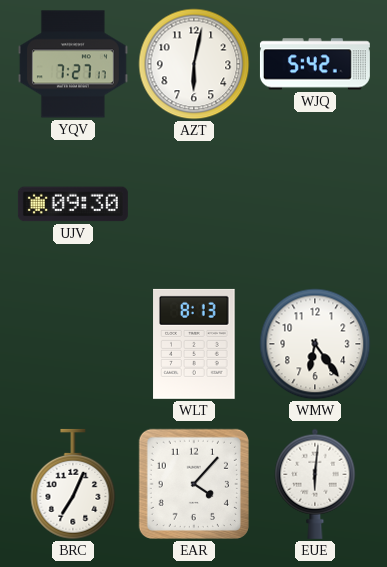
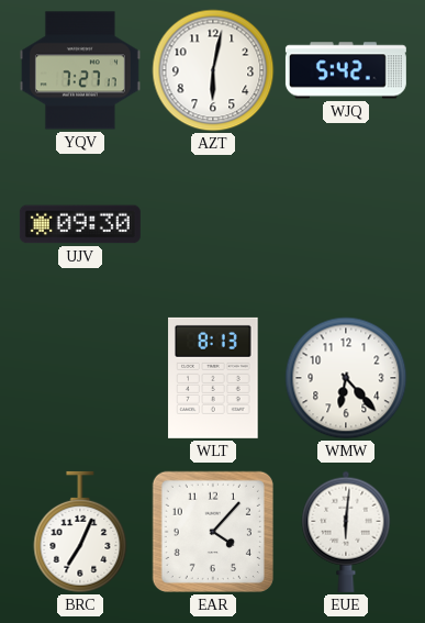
WMW: 6:24 -> 6:23 (346, 378)
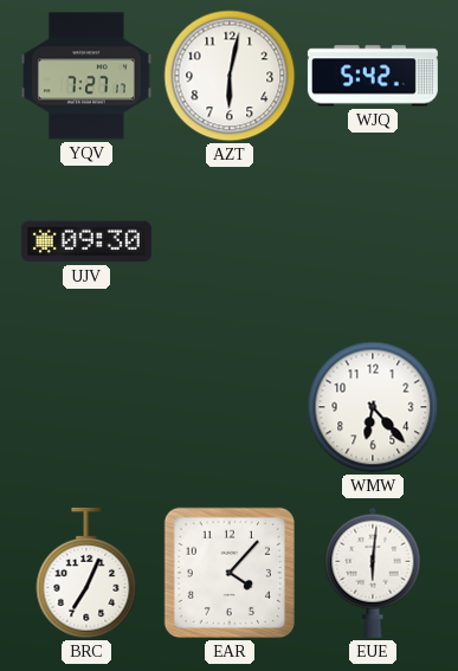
WLT: 8:13 -> none (213, 378)
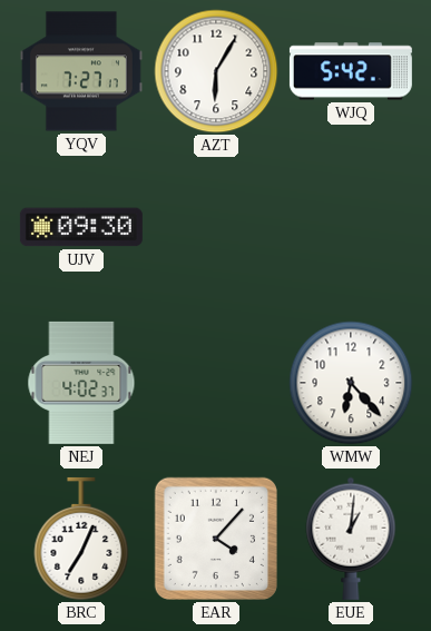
AZT: 6:02 -> 6:05 (216, 71)
NEJ: none -> 4:02 (81, 383)
EUE: 6:01 -> 1:01 (351, 539)
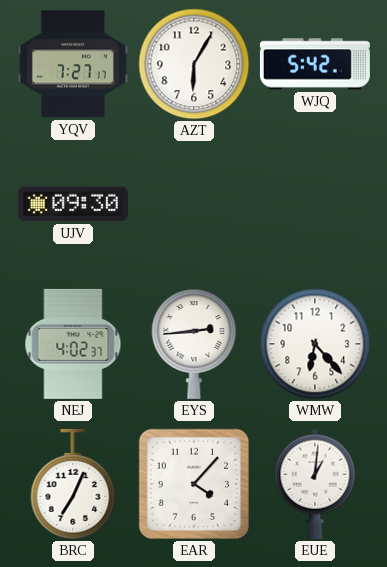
EYS: none -> 2:44 (194, 344)
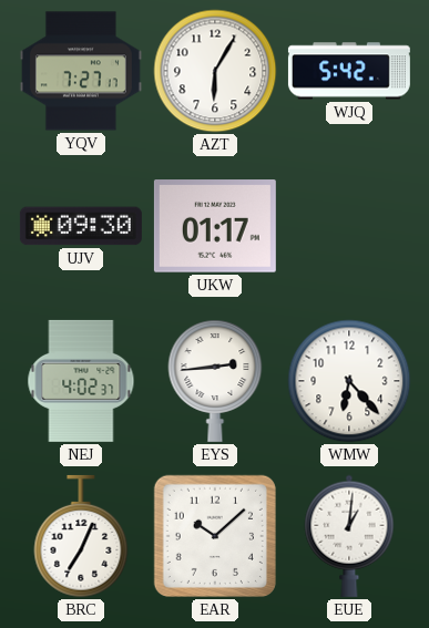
UKW: none -> 01:17 (215, 226)
EAR: 4:07 -> 10:08 (215, 536)
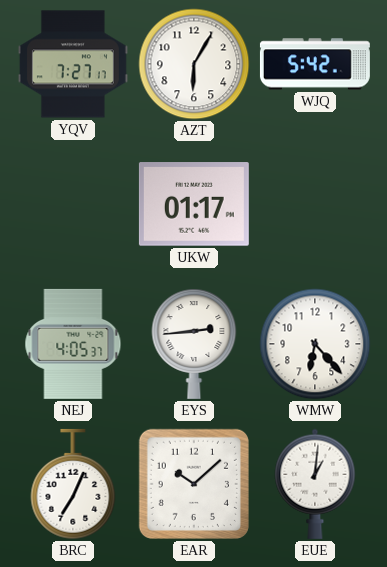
UJV: 09:30 -> none (81, 226)
NEJ: 4:02 -> 4:05 (73, 344)
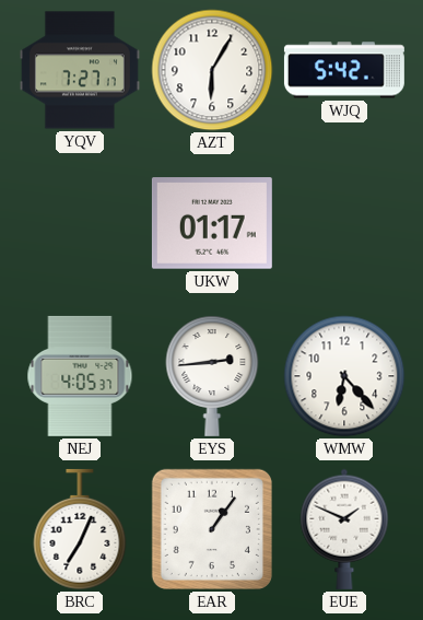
EAR: 10:08 -> 1:06 (212, 529)
EUE: 1:01 -> 1:49 (344, 529)
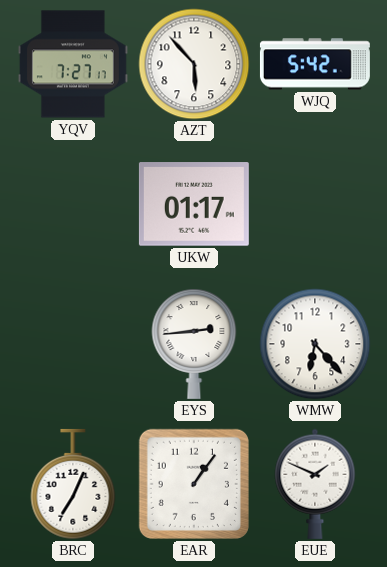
AZT: 6:05 -> 5:53 (194, 64)
NEJ: 4:05 -> none (80, 376)
